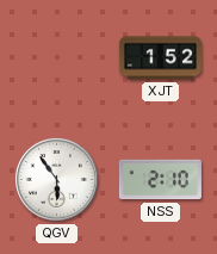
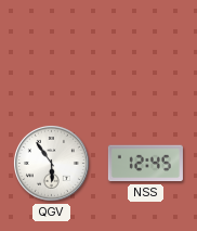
XJT: 1:52 -> none (160, 58)
NSS: 2:10 -> 12:45 (145, 164)
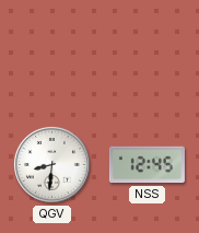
QGV: 5:54 -> 8:31 (51, 164)
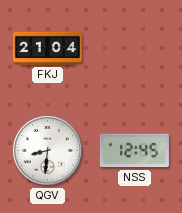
FKJ: none -> 21:04 (47, 48)
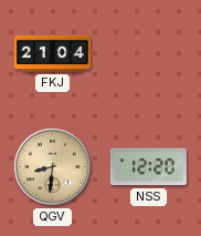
QGV dial: white -> champagne (52, 166)
NSS: 12:45 -> 12:20 (148, 167)
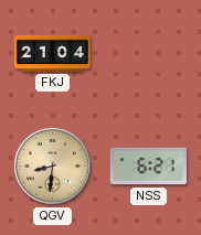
NSS: 12:20 -> 6:21 (148, 167)
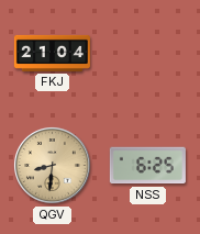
NSS: 6:21 -> 6:25 (147, 166)
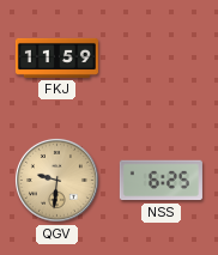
FKJ: 21:04 -> 11:59 (56, 57)
QGV: 8:31 -> 9:31 (56, 180)
